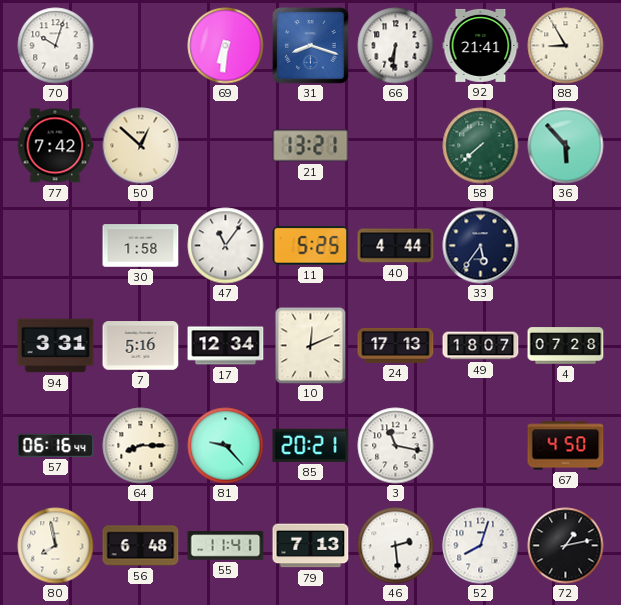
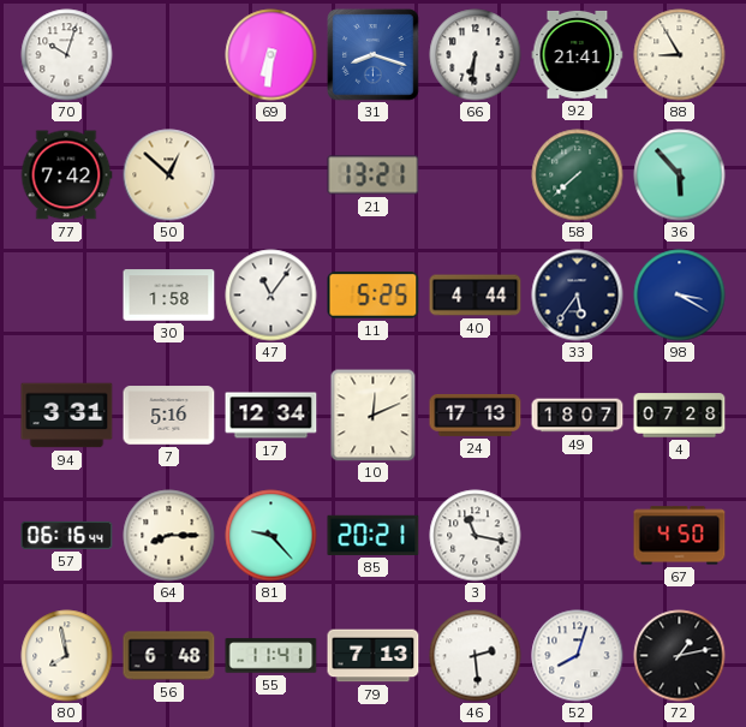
98: none -> 3:20 (680, 296)
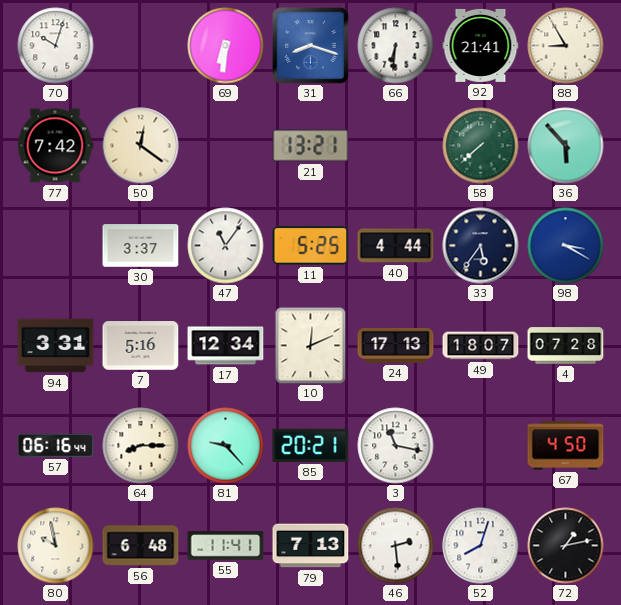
50: 12:52 -> 12:21 (141, 146)
30: 1:58 -> 3:37 (141, 246)
80: 7:58 -> 9:58 (56, 546)
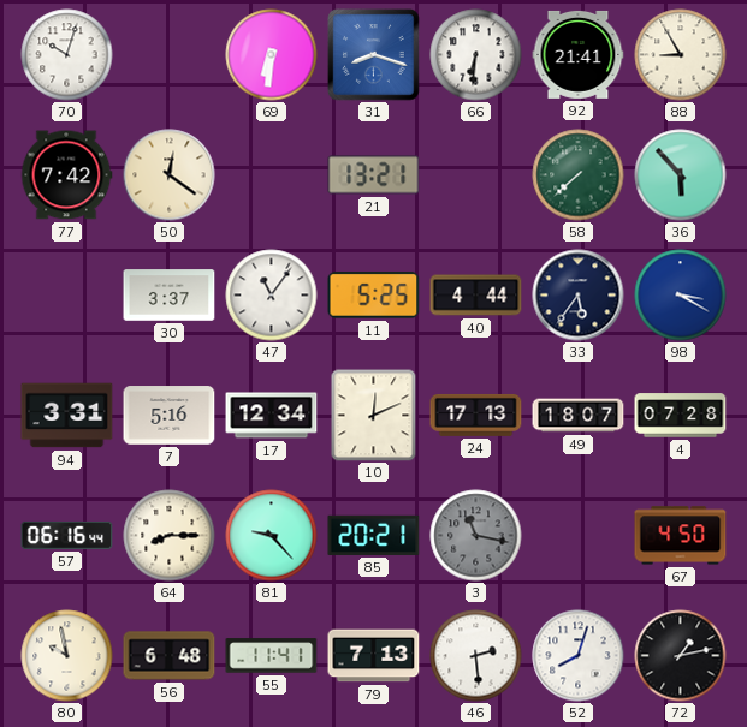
3 dial: white -> grey (476, 536)
